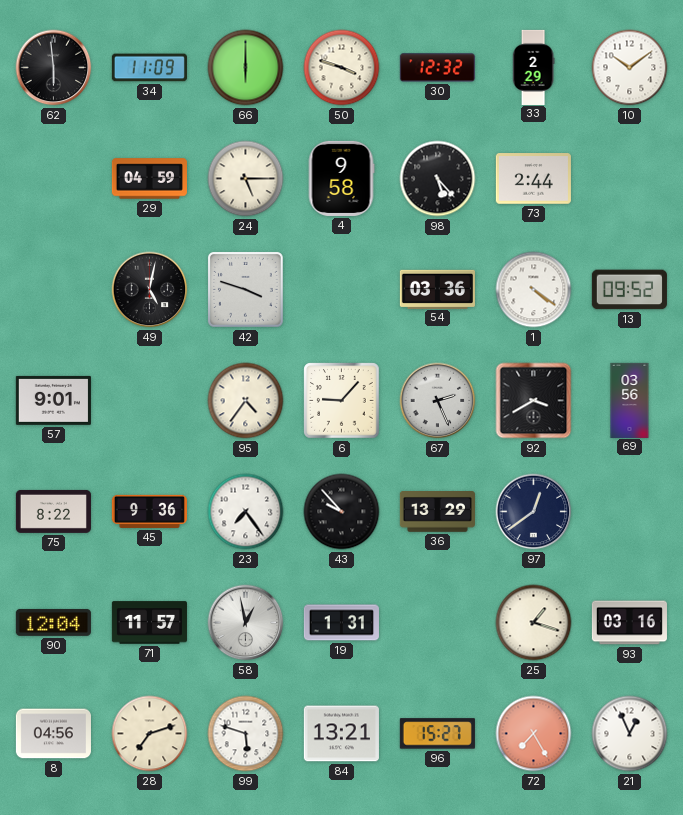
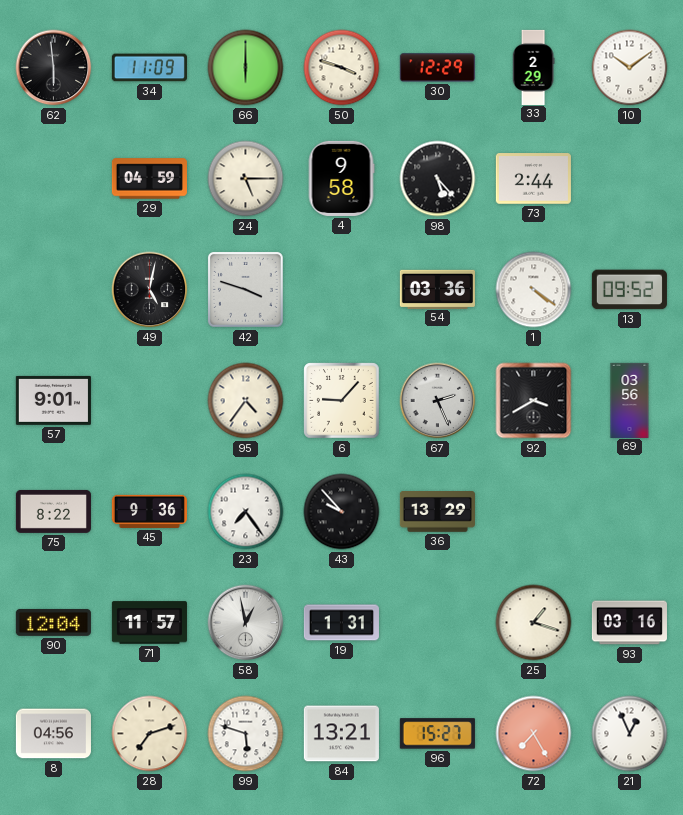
30: 12:32 -> 12:29 (437, 68)
97: 12:39 -> none (534, 512)
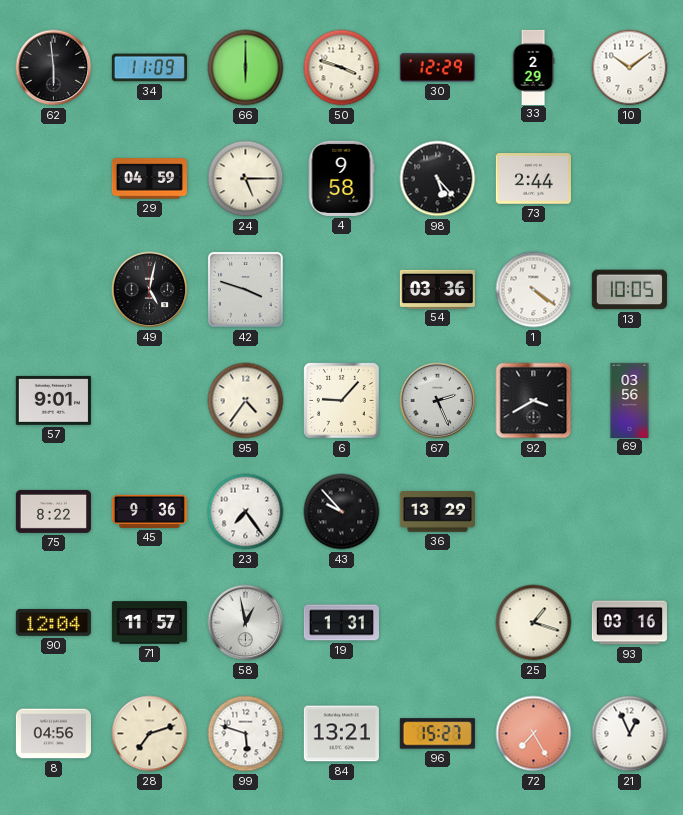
13: 09:52 -> 10:05 (629, 290)
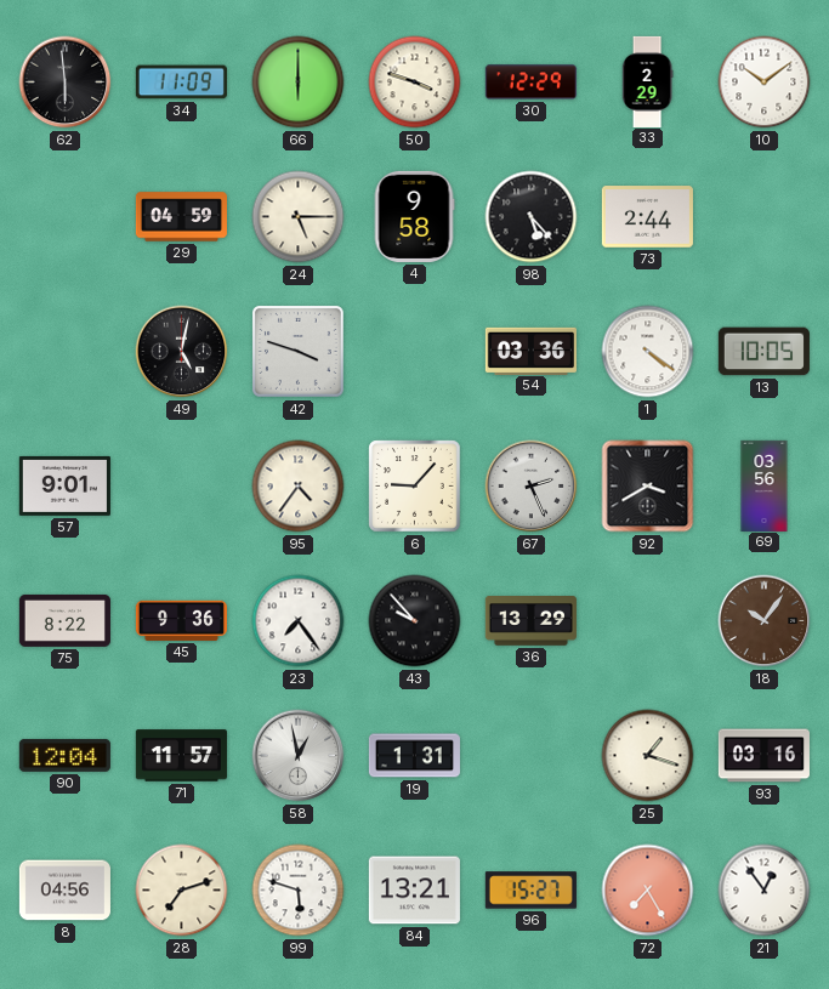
18: none -> 10:06 (765, 621)
21: 12:56 -> 12:54 (765, 891)
